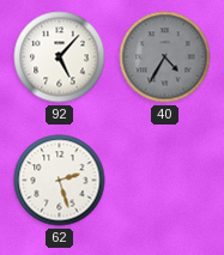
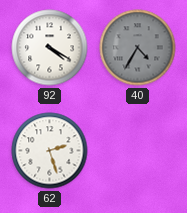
92: 5:07 -> 4:20 (50, 48)
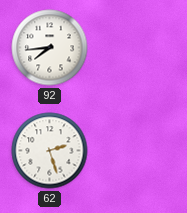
92: 4:20 -> 7:44 (50, 48)
40: 4:35 -> none (138, 48)
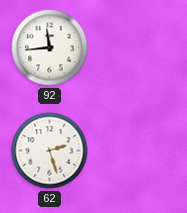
92: 7:44 -> 11:44 (50, 48)
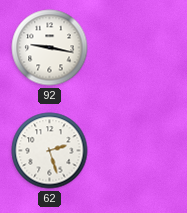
92: 11:44 -> 9:17 (50, 48)
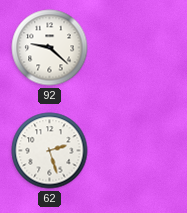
92: 9:17 -> 9:22 (50, 48)
